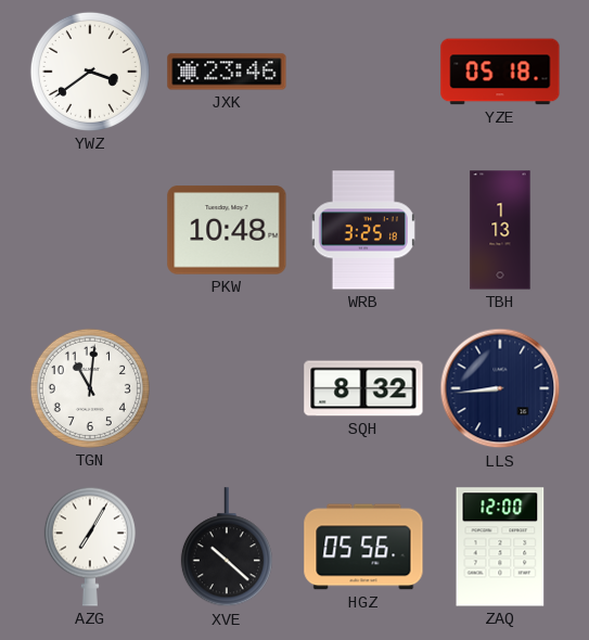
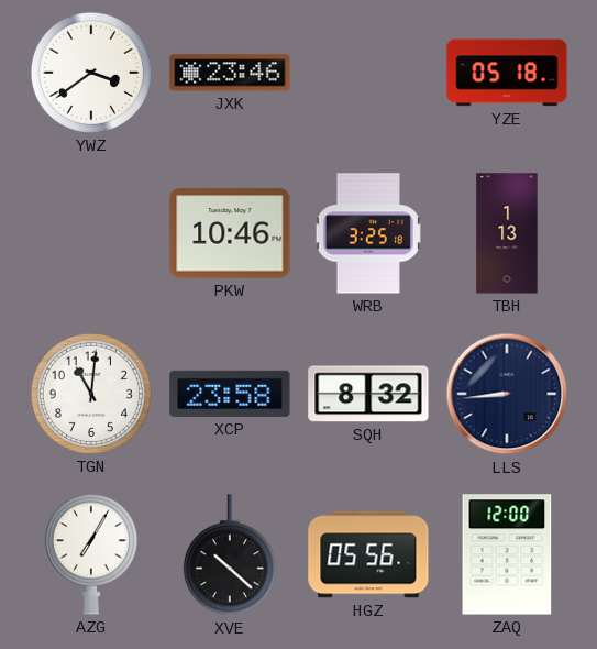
PKW: 10:48 -> 10:46 (230, 233)
XCP: none -> 23:58 (230, 394)
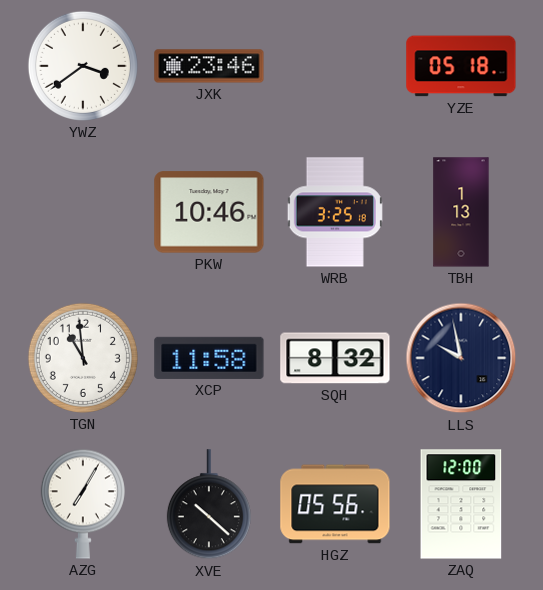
TGN: 11:01 -> 10:59 (83, 358)
XCP: 23:58 -> 11:58 (209, 358)
LLS: 8:44 -> 9:58 (461, 358)
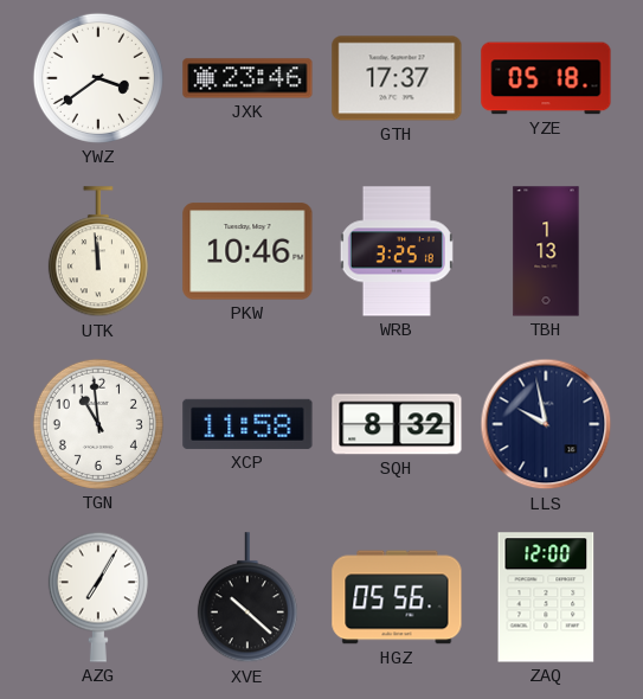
GTH: none -> 17:37 (397, 78)
UTK: none -> 11:59 (98, 252)
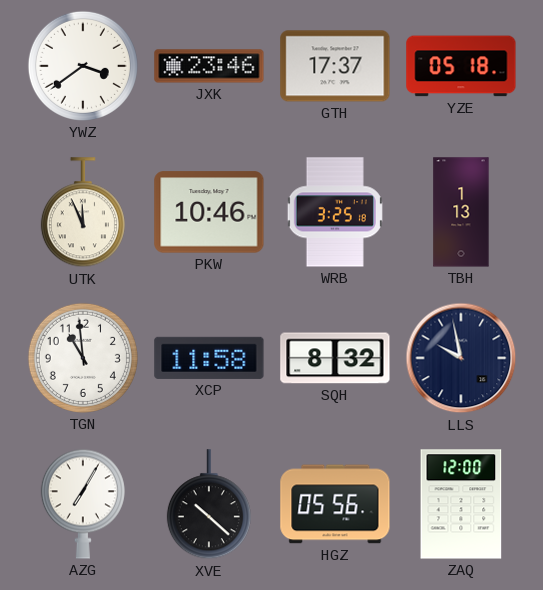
UTK: 11:59 -> 11:56 (83, 213)
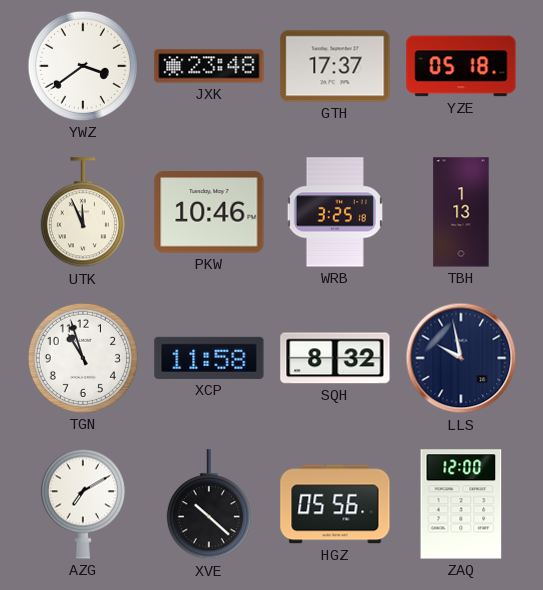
JXK: 23:46 -> 23:48 (209, 66)
TGN: 10:59 -> 10:57 (83, 358)
AZG: 7:05 -> 7:10 (83, 504)
